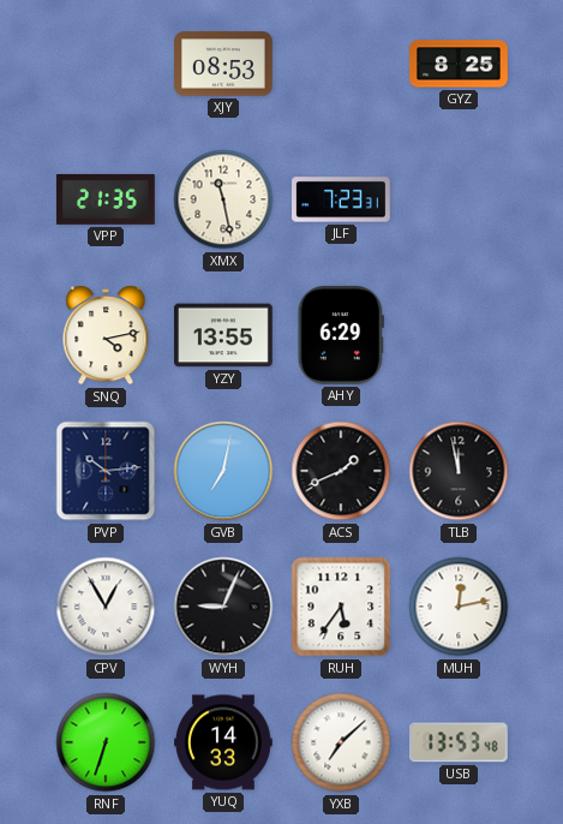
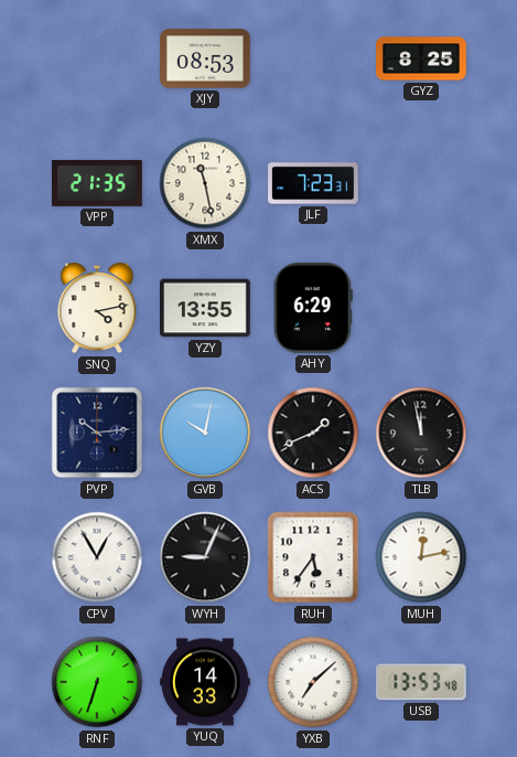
GVB: 7:02 -> 10:02 (205, 433)
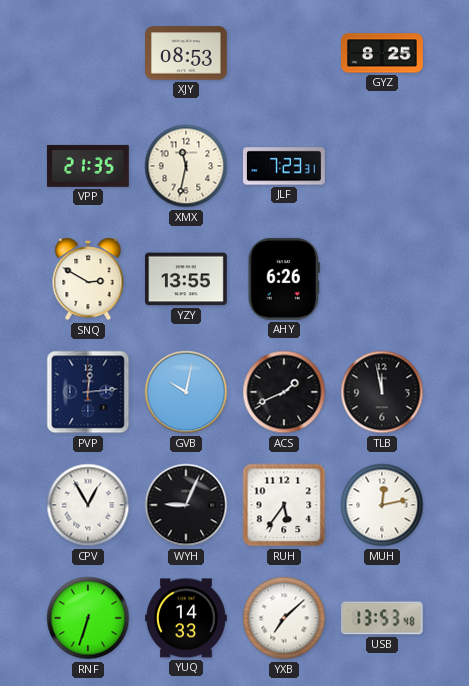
XMX: 11:28 -> 11:32 (186, 166)
SNQ: 4:13 -> 2:50 (88, 279)
AHY: 6:29 -> 6:26 (284, 279)
PVP: 10:14 -> 12:14 (88, 392)
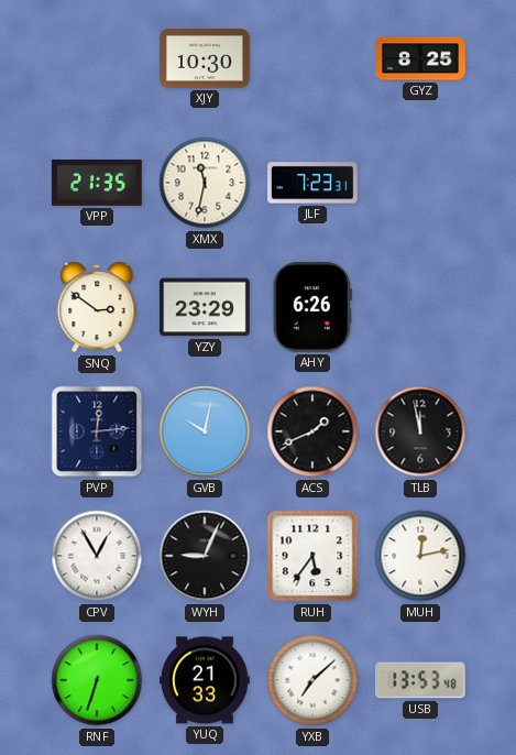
XJY: 08:53 -> 10:30 (206, 58)
SNQ: 2:50 -> 2:51 (97, 307)
YZY: 13:55 -> 23:29 (206, 307)
YUQ: 14:33 -> 21:33 (206, 680)
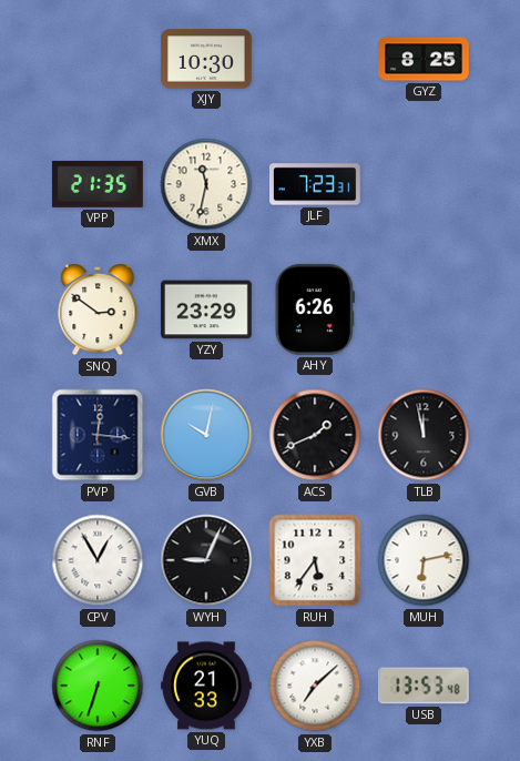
PVP: 12:14 -> 12:16 (98, 435)
MUH: 12:13 -> 6:13 (424, 560)
